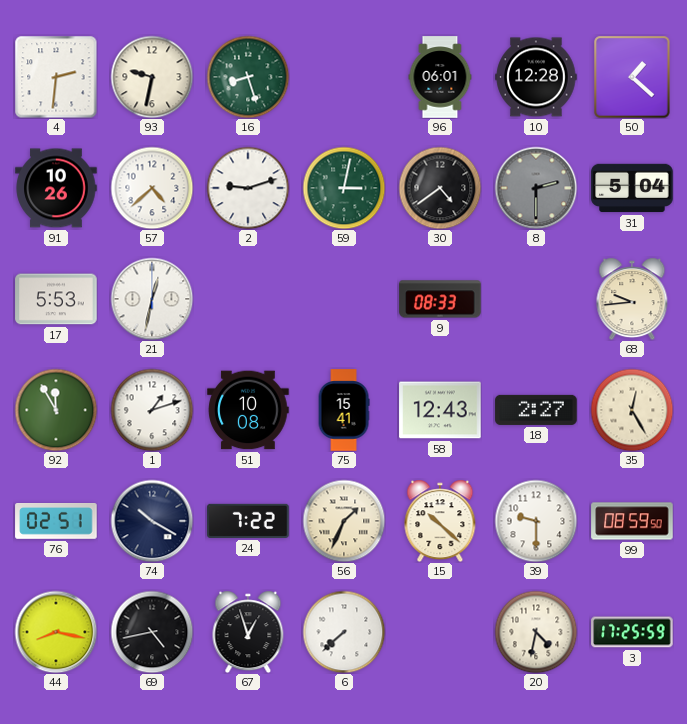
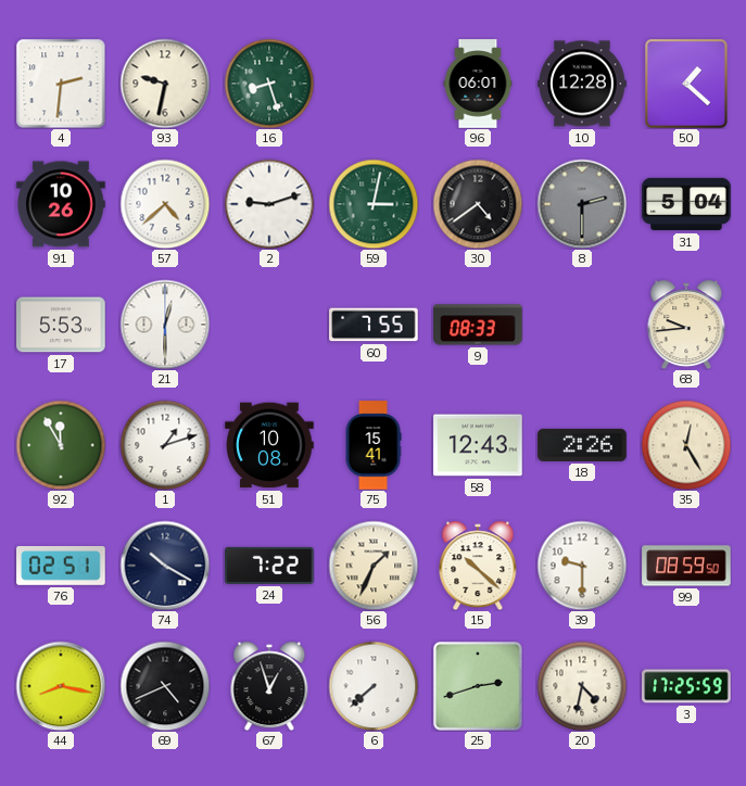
21: 12:32 -> 12:30 (165, 325)
60: none -> 7:55 (374, 325)
18: 2:27 -> 2:26 (582, 445)
69: 4:43 -> 4:41 (165, 686)
25: none -> 2:42 (478, 686)
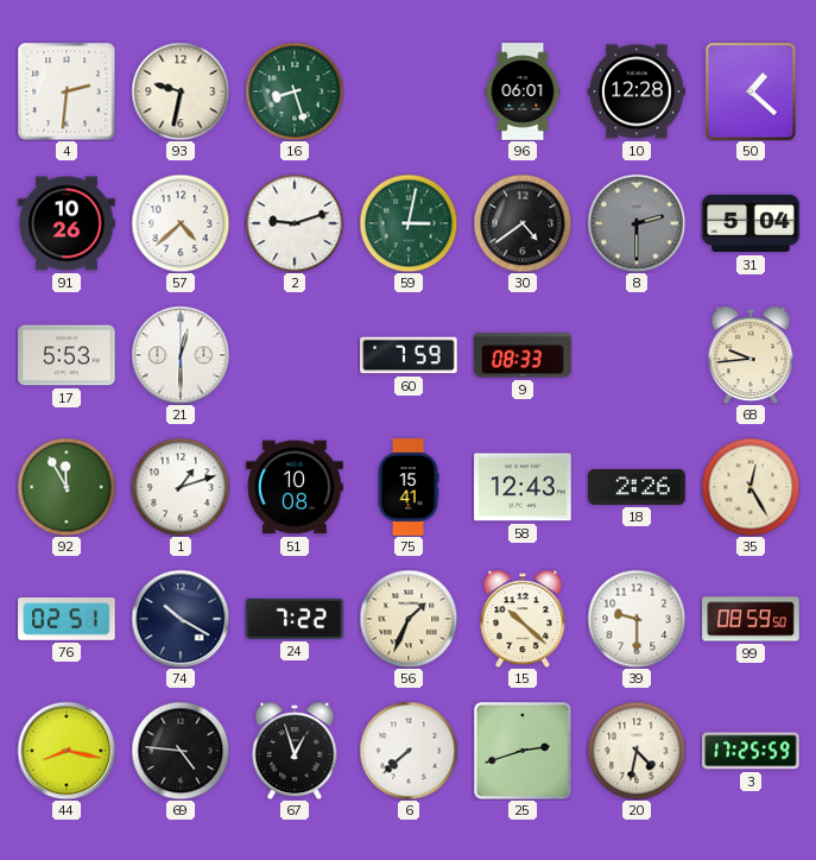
60: 7:55 -> 7:59 (409, 355)
69: 4:41 -> 4:46 (181, 751)
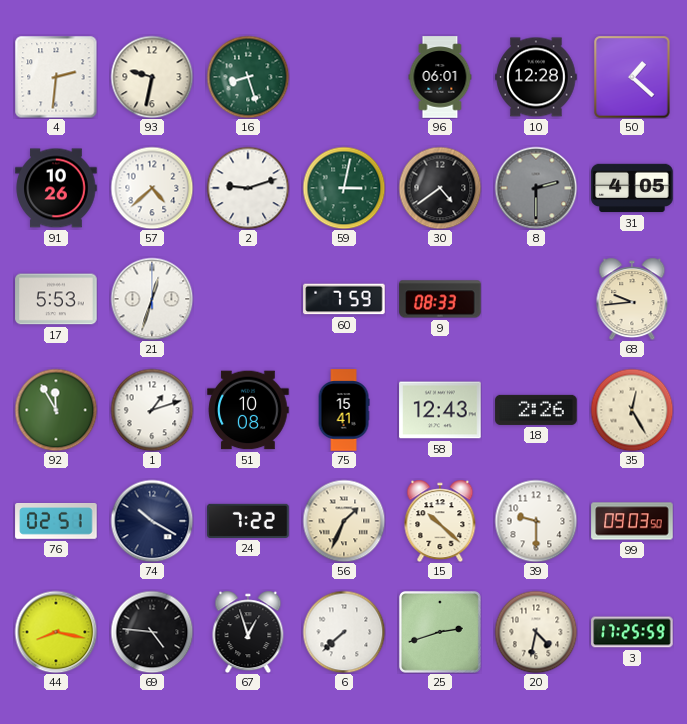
31: 5:04 -> 4:05 (632, 188)
21: 12:30 -> 12:33 (152, 299)
99: 08:59 -> 09:03 (632, 521)
